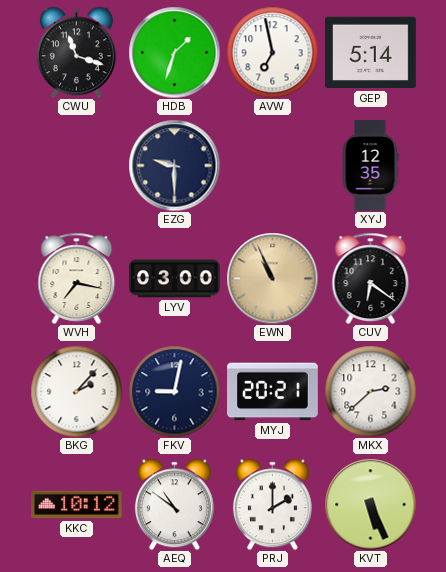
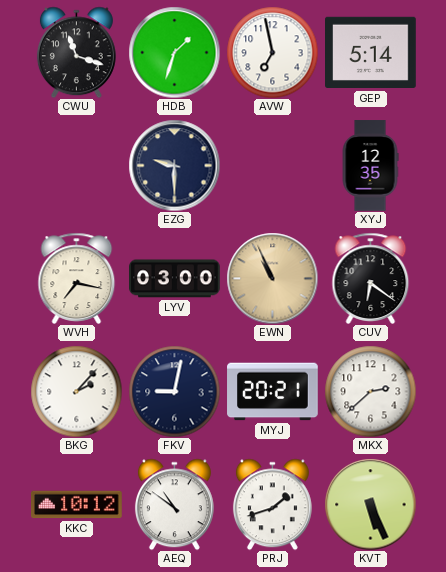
PRJ: 2:00 -> 1:42 (272, 504)
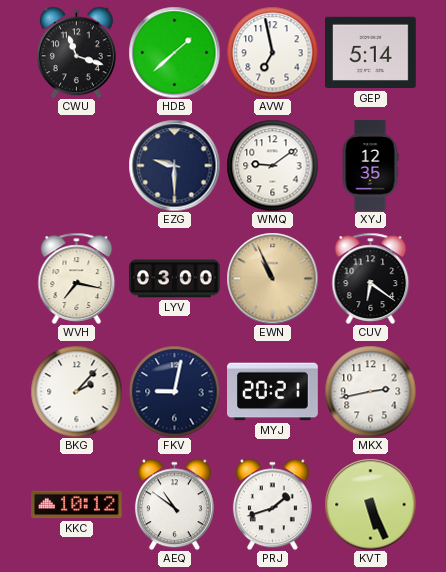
HDB: 1:33 -> 1:38 (174, 52)
WMQ: none -> 9:09 (272, 165)
MKX: 2:38 -> 2:43 (370, 391)
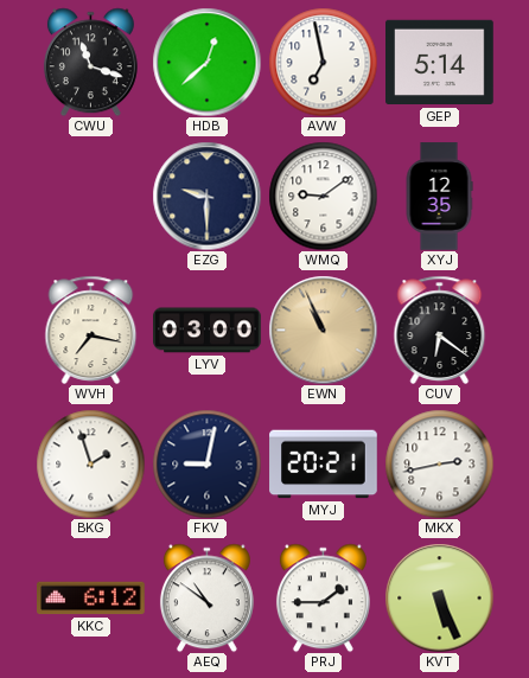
HDB: 1:38 -> 12:38 (206, 62)
BKG: 2:07 -> 1:57 (90, 463)
KKC: 10:12 -> 6:12 (91, 599)
PRJ: 1:42 -> 1:45 (323, 597)
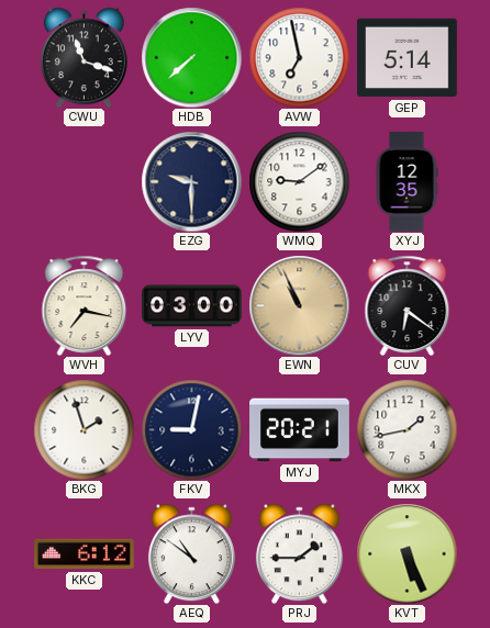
HDB: 12:38 -> 7:38 (191, 57)
MKX: 2:43 -> 1:43 (407, 429)
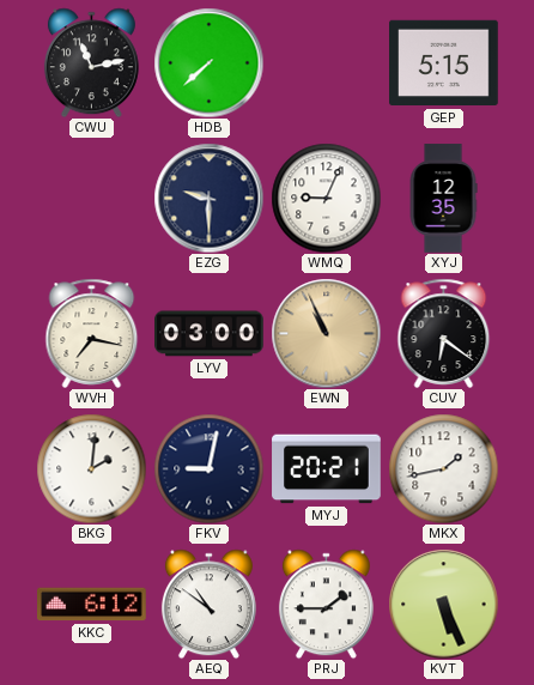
CWU: 11:18 -> 11:13 (91, 62)
AVW: 6:58 -> none (299, 57)
GEP: 5:14 -> 5:15 (444, 63)
WMQ: 9:09 -> 9:04 (326, 198)
BKG: 1:57 -> 2:01 (91, 468)
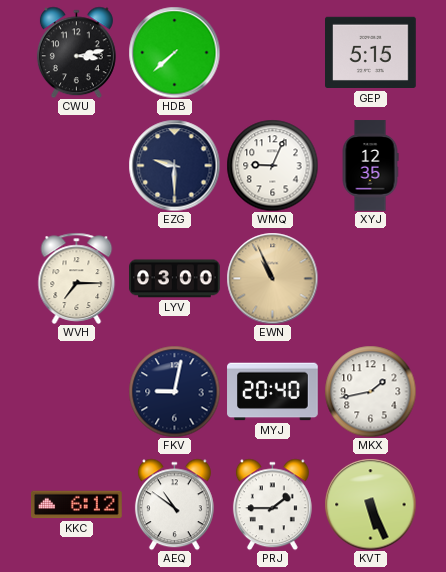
CWU: 11:13 -> 3:13 (76, 52)
WVH: 7:17 -> 7:15 (77, 278)
CUV: 6:21 -> none (444, 333)
BKG: 2:01 -> none (91, 468)
MYJ: 20:21 -> 20:40 (273, 392)
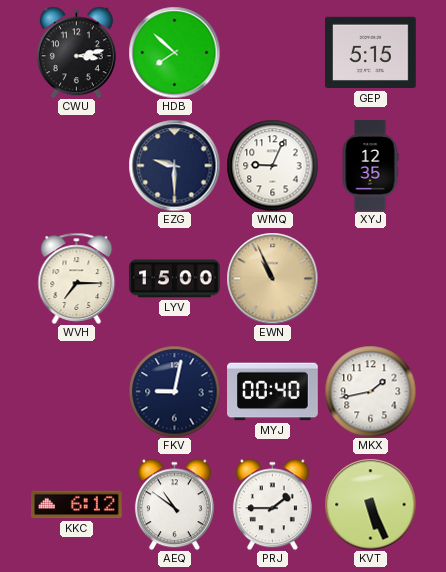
HDB: 7:38 -> 7:52 (174, 52)
LYV: 03:00 -> 15:00 (175, 279)
MYJ: 20:40 -> 00:40 (273, 392)
